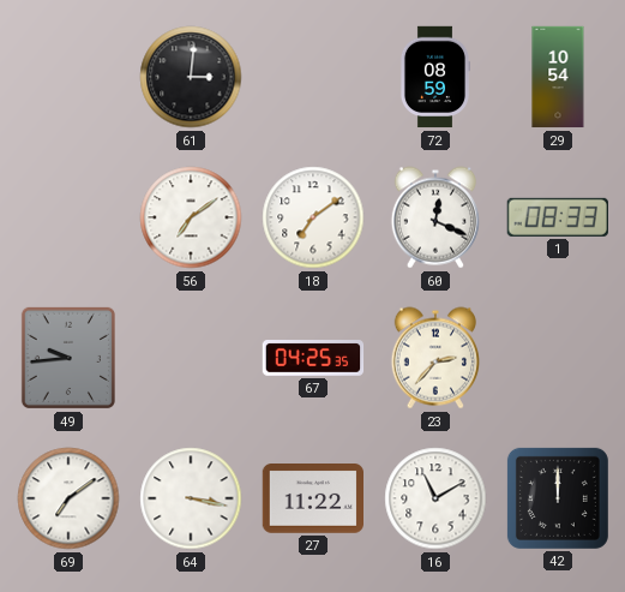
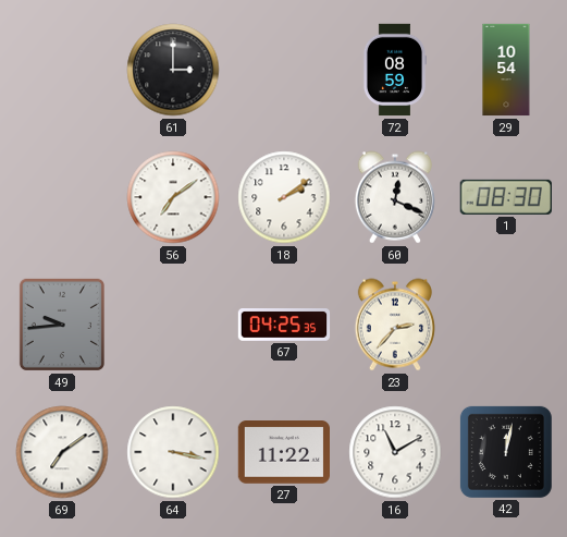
61: 3:01 -> 3:00 (173, 70)
18: 7:09 -> 2:09 (284, 197)
1: 08:33 -> 08:30 (506, 197)
42: 12:00 -> 12:02 (506, 452)
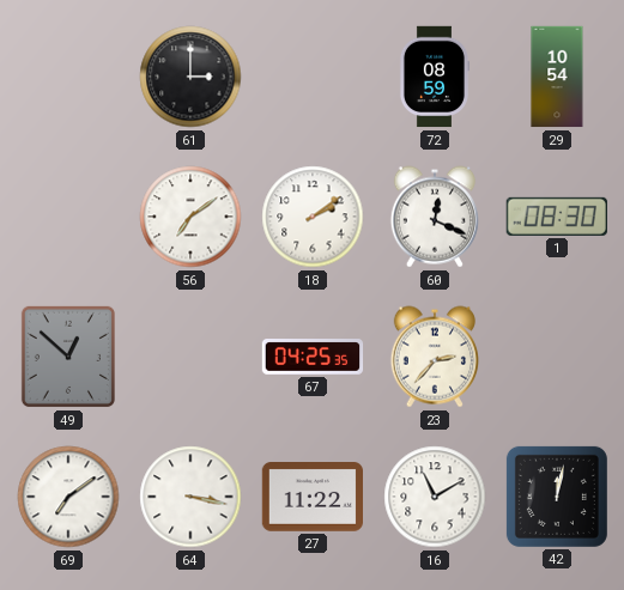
49: 9:44 -> 12:52 (68, 357)
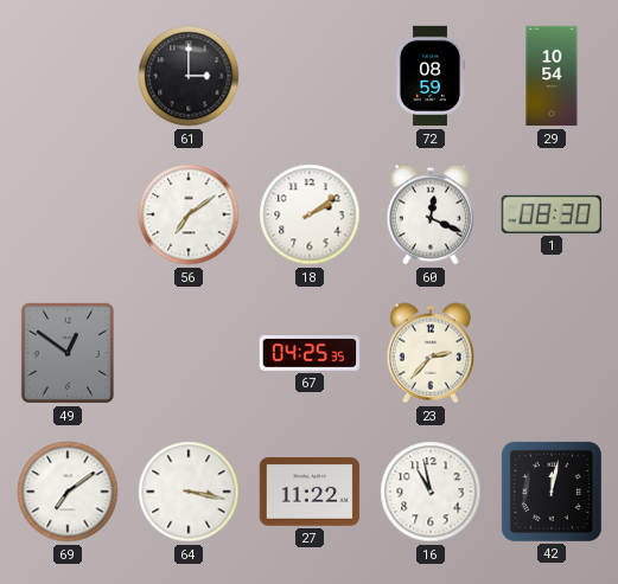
49: 12:52 -> 12:51 (68, 353)
16: 11:10 -> 10:58 (431, 492)
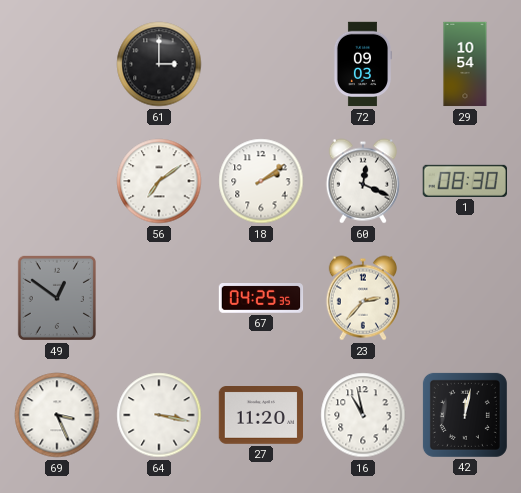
72: 08:59 -> 09:03 (362, 64)
69: 7:09 -> 3:26 (57, 415)
27: 11:22 -> 11:20 (260, 416)
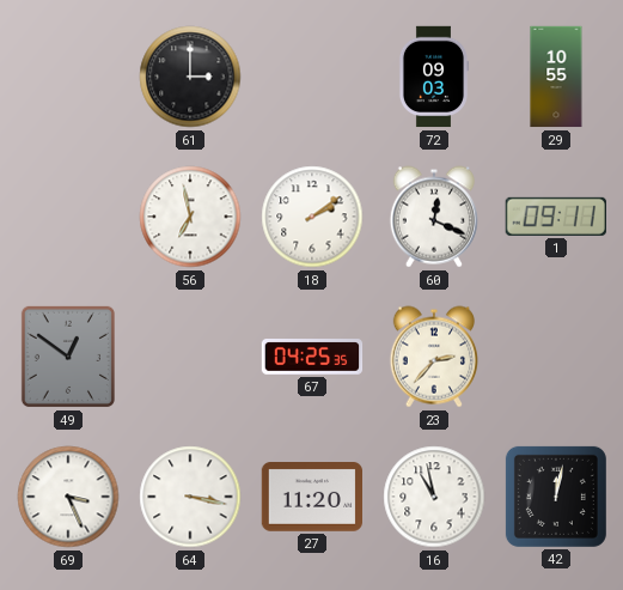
29: 10:54 -> 10:55 (556, 77)
56: 7:09 -> 6:58 (190, 217)
1: 08:30 -> 09:11 (556, 217)
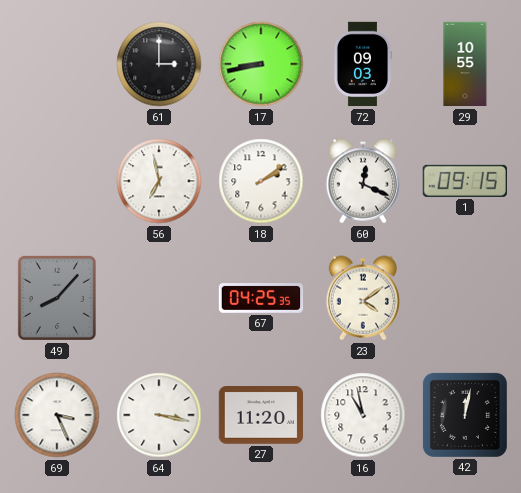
17: none -> 8:43 (261, 64)
1: 09:11 -> 09:15 (465, 181)
49: 12:51 -> 8:07 (57, 298)
23: 2:37 -> 4:09 (362, 298)
